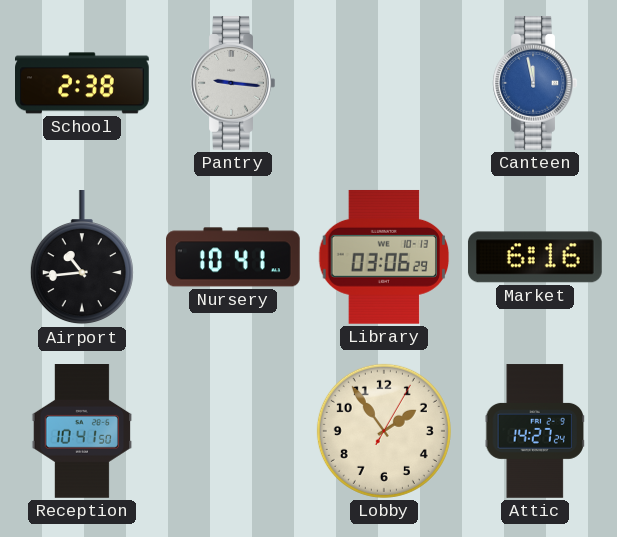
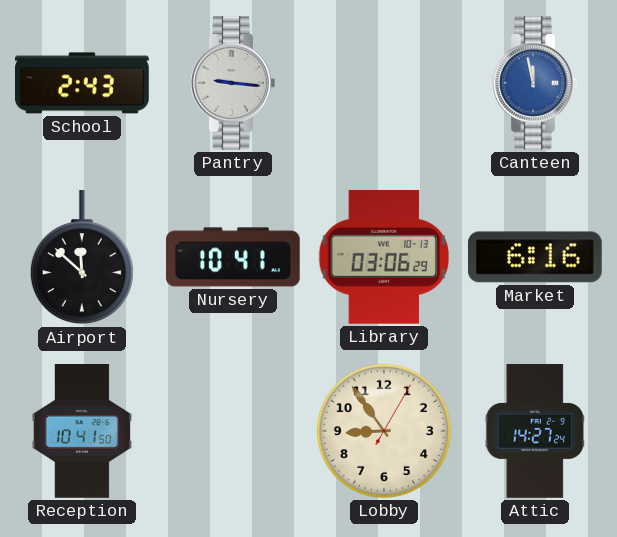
School: 2:38 -> 2:43 (83, 83)
Airport: 10:44 -> 11:52 (82, 258)
Lobby: 1:54 -> 8:54 (384, 431)
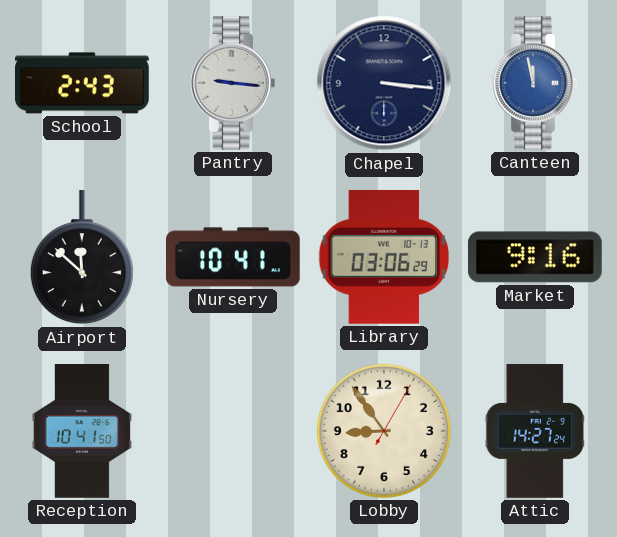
Chapel: none -> 3:16 (384, 83)
Market: 6:16 -> 9:16 (535, 257)
